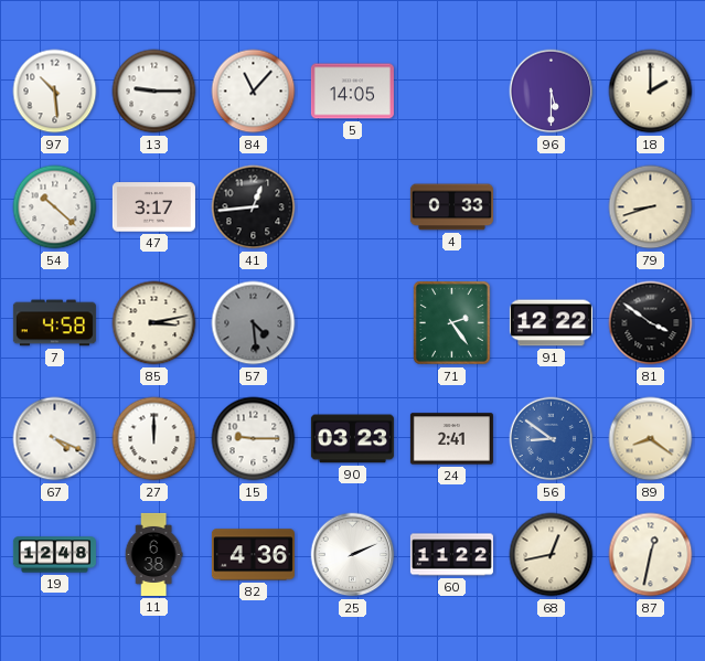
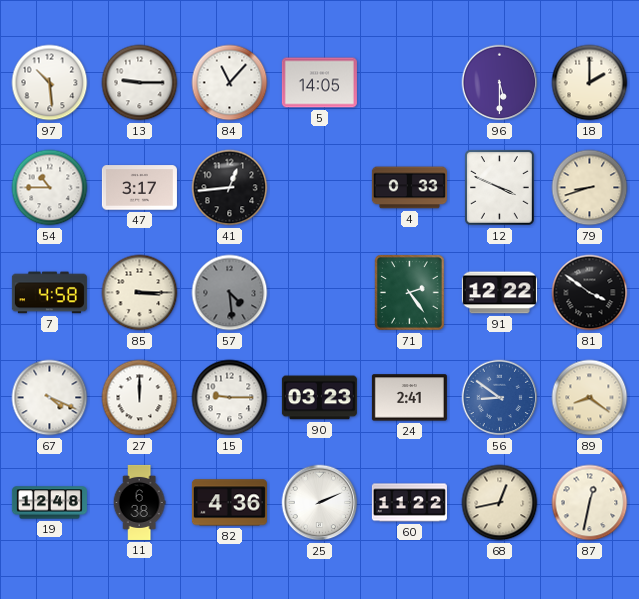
54: 10:22 -> 10:45 (50, 188)
12: none -> 3:49 (500, 188)
85: 3:13 -> 3:15 (140, 293)
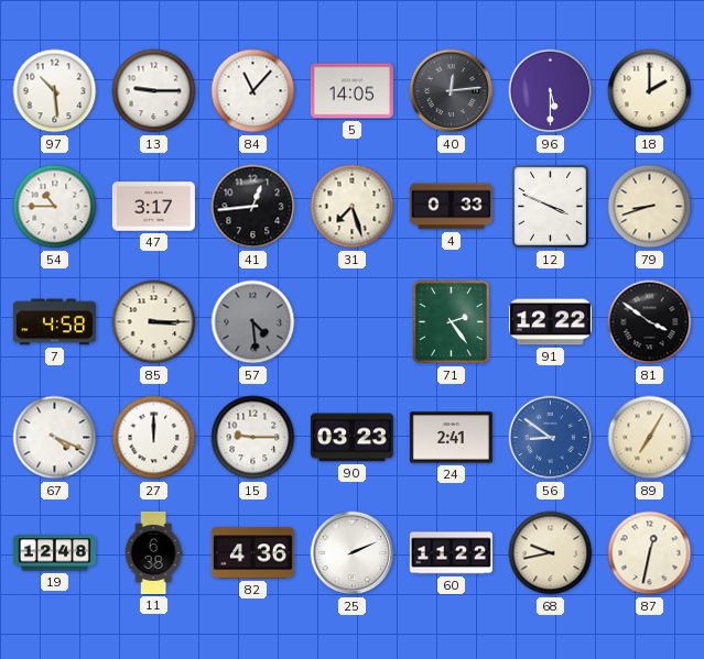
40: none -> 12:14 (452, 91)
31: none -> 7:27 (353, 207)
89: 8:21 -> 7:05 (650, 438)
68: 12:43 -> 9:43 (551, 553)
